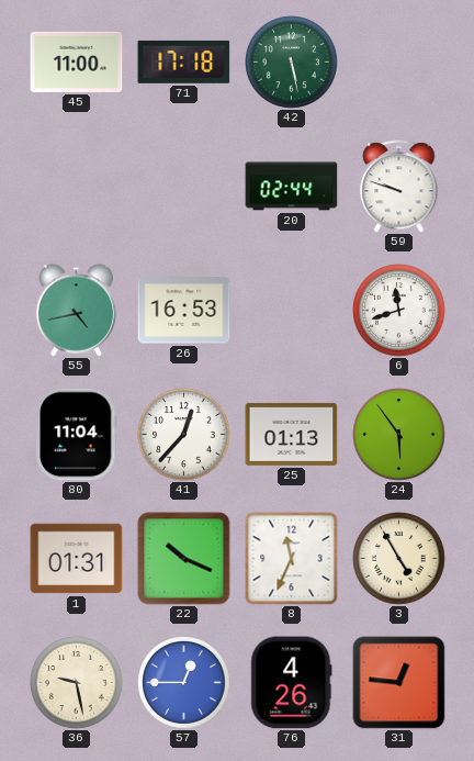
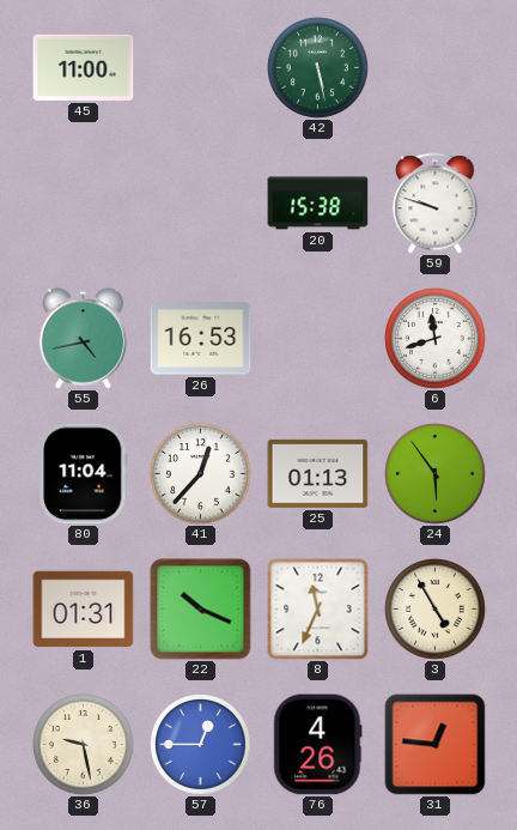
71: 17:18 -> none (184, 61)
20: 02:44 -> 15:38 (318, 204)
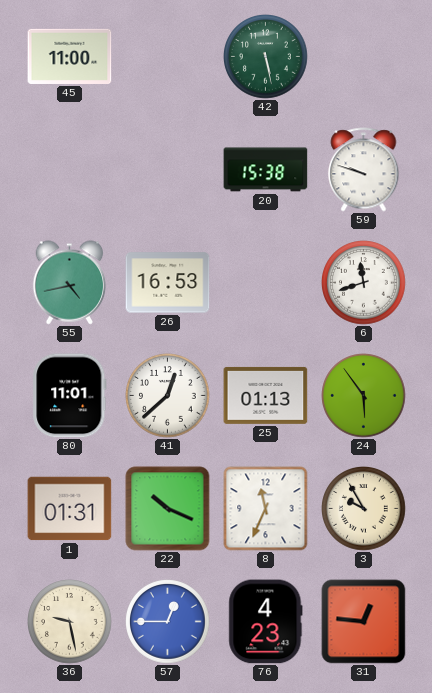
80: 11:04 -> 11:01 (70, 396)
41: 12:37 -> 12:38 (168, 396)
3: 4:55 -> 9:55 (364, 509)
76: 4:26 -> 4:23 (266, 622)
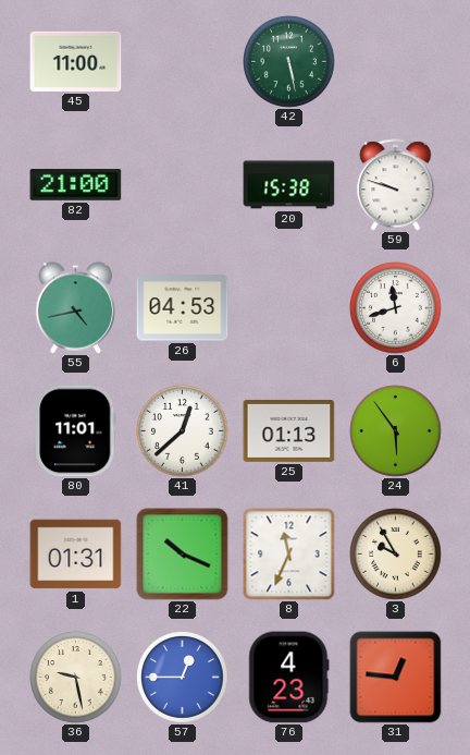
82: none -> 21:00 (76, 185)
26: 16:53 -> 04:53 (183, 308)
